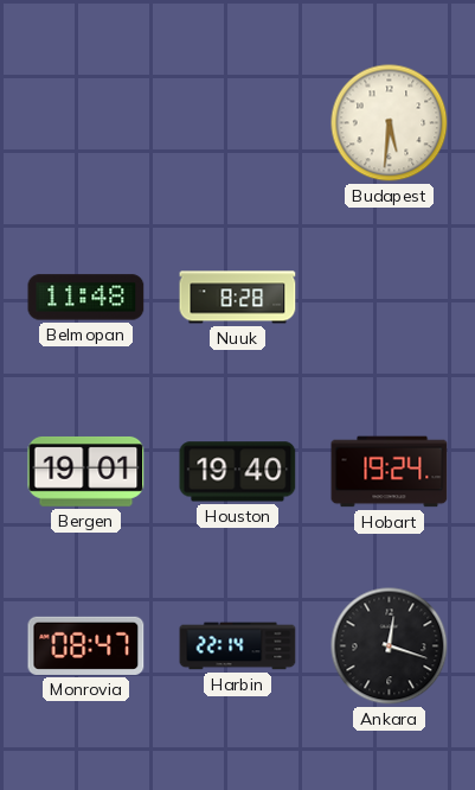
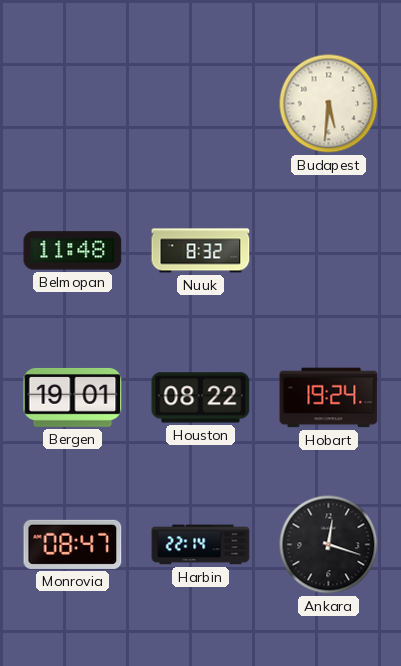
Nuuk: 8:28 -> 8:32 (201, 251)
Houston: 19:40 -> 08:22 (201, 398)
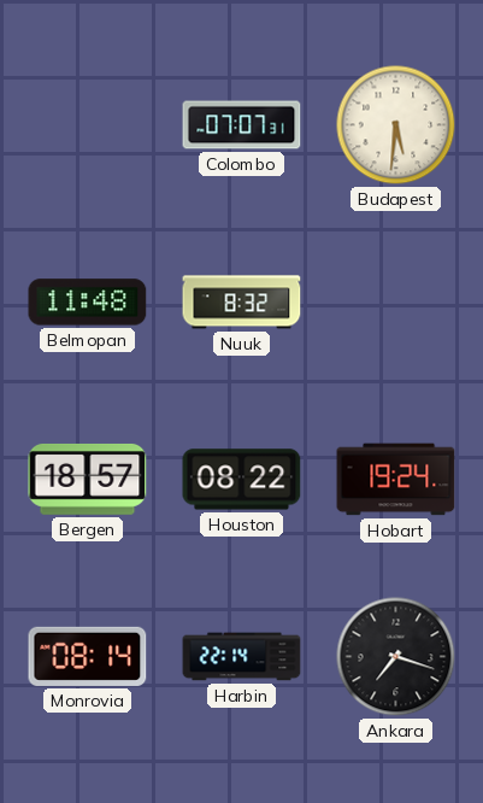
Colombo: none -> 07:07 (242, 125)
Bergen: 19:01 -> 18:57 (88, 480)
Monrovia: 08:47 -> 08:14 (88, 656)
Ankara: 12:18 -> 7:18 (396, 657)
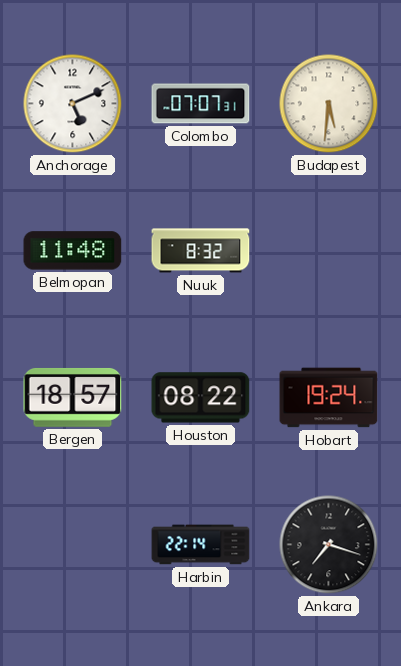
Anchorage: none -> 5:11 (73, 104)
Monrovia: 08:14 -> none (88, 656)
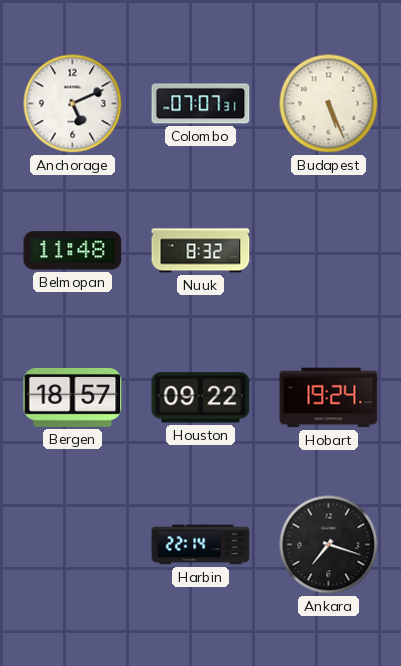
Budapest: 5:31 -> 5:26 (329, 104)
Houston: 08:22 -> 09:22 (201, 398)
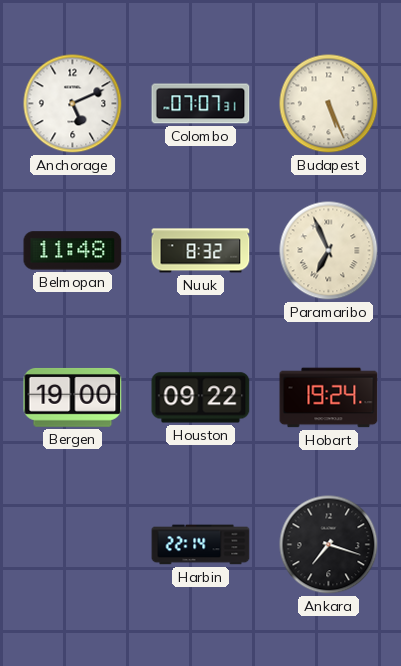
Paramaribo: none -> 6:56 (329, 251)
Bergen: 18:57 -> 19:00 (73, 398)
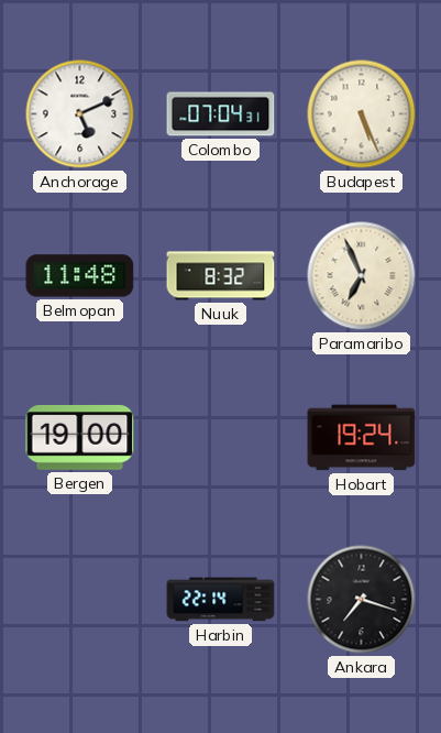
Colombo: 07:07 -> 07:04 (221, 114)
Houston: 09:22 -> none (201, 398)
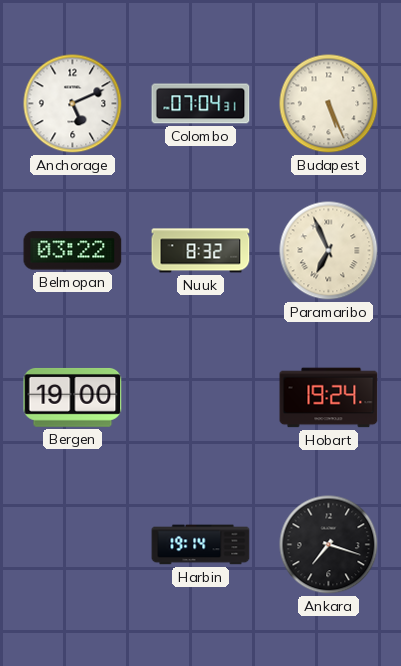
Belmopan: 11:48 -> 03:22 (73, 251)
Harbin: 22:14 -> 19:14 (201, 545)
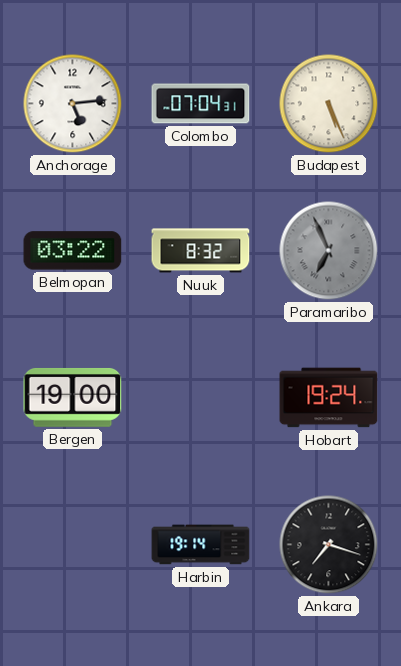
Anchorage: 5:11 -> 5:14 (73, 104)
Paramaribo dial: cream -> grey (329, 251)
